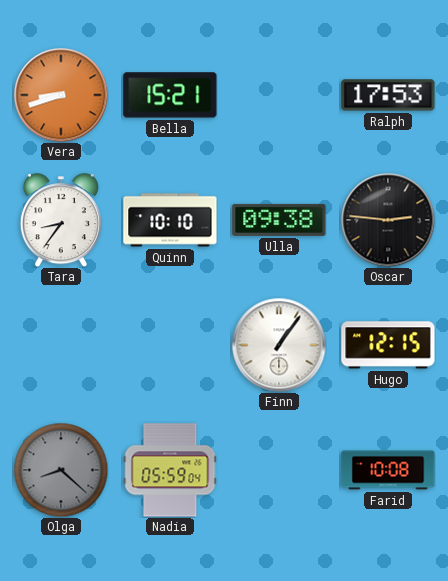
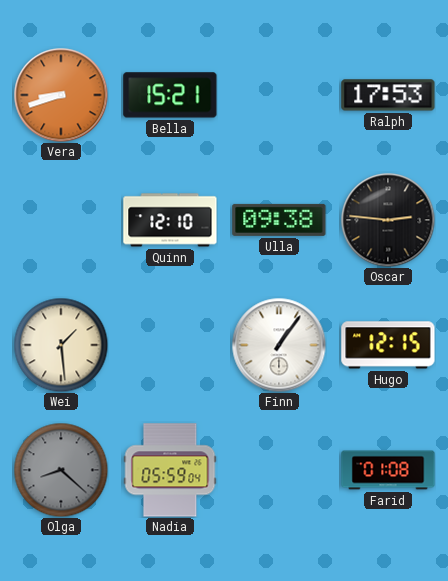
Tara: 8:36 -> none (61, 220)
Quinn: 10:10 -> 12:10 (170, 220)
Wei: none -> 1:29 (61, 345)
Farid: 10:08 -> 01:08 (388, 470)
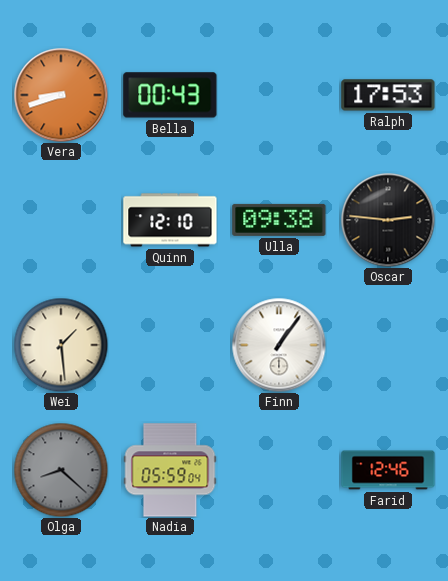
Bella: 15:21 -> 00:43 (170, 95)
Hugo: 12:15 -> none (388, 345)
Farid: 01:08 -> 12:46 (388, 470)
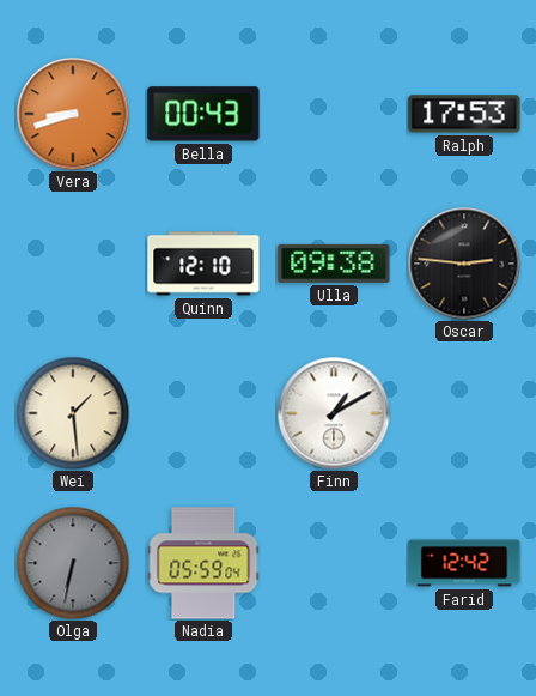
Finn: 1:06 -> 1:10 (334, 413)
Olga: 8:22 -> 6:32 (73, 563)
Farid: 12:46 -> 12:42 (464, 563)
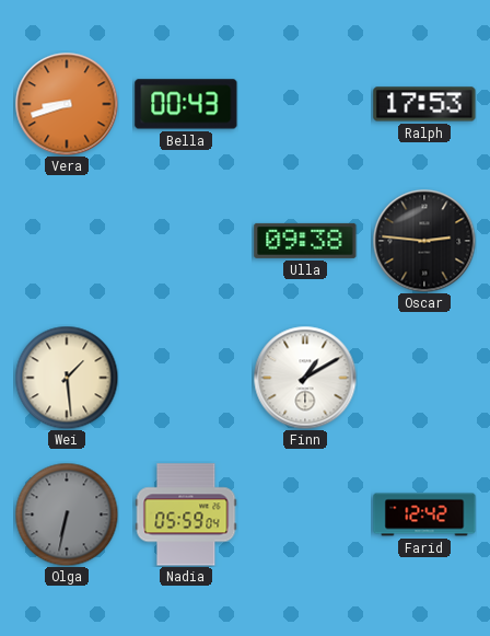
Quinn: 12:10 -> none (203, 264)
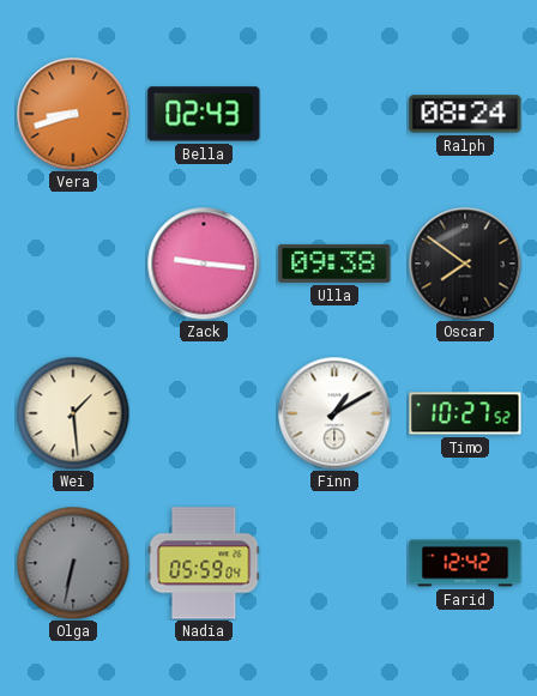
Bella: 00:43 -> 02:43 (204, 114)
Ralph: 17:53 -> 08:24 (465, 114)
Zack: none -> 9:16 (204, 264)
Oscar: 2:46 -> 7:51 (465, 264)
Timo: none -> 10:27 (465, 413)
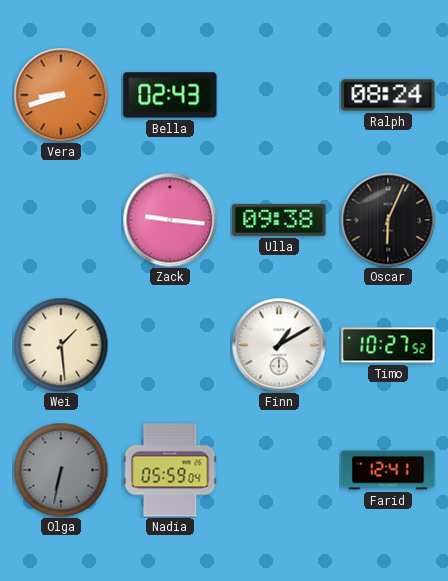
Oscar: 7:51 -> 6:04 (388, 220)
Farid: 12:42 -> 12:41 (388, 470)
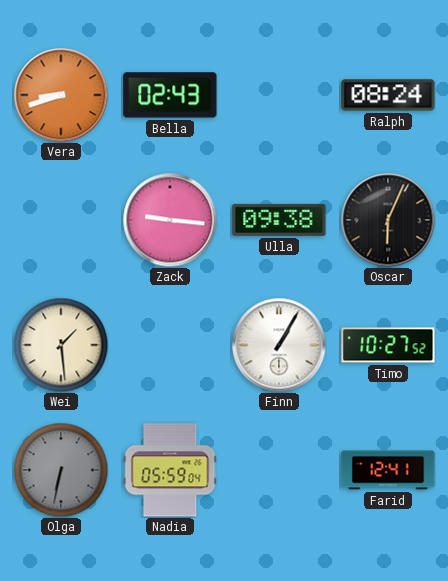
Finn: 1:10 -> 1:05 (279, 345)
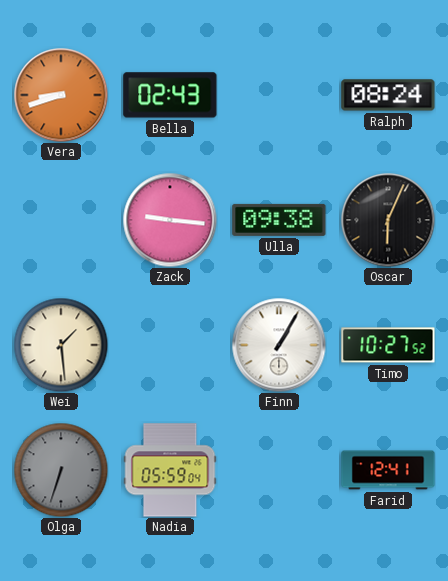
Olga: 6:32 -> 6:33 (61, 470)
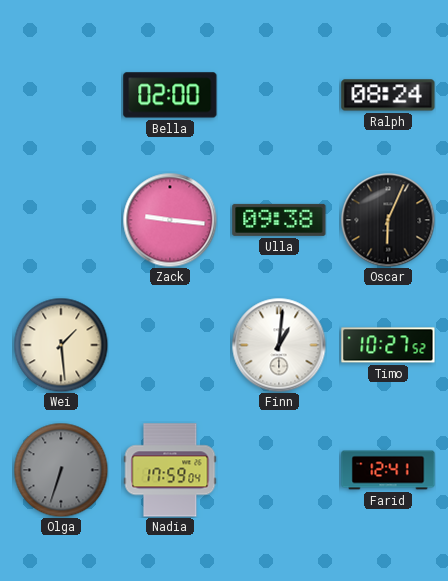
Vera: 8:42 -> none (61, 95)
Bella: 02:43 -> 02:00 (170, 95)
Finn: 1:05 -> 1:01 (279, 345)
Nadia: 05:59 -> 17:59 (170, 470)
